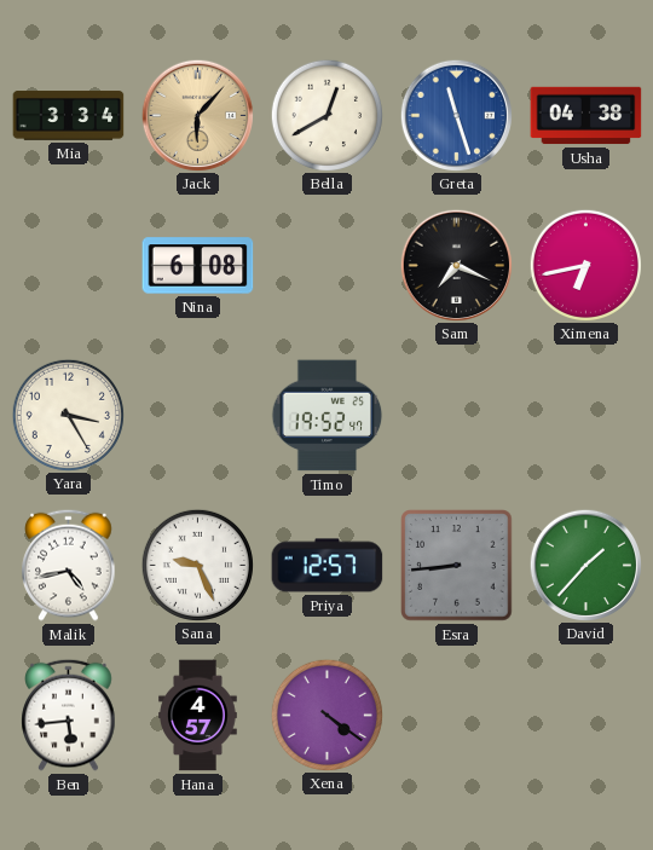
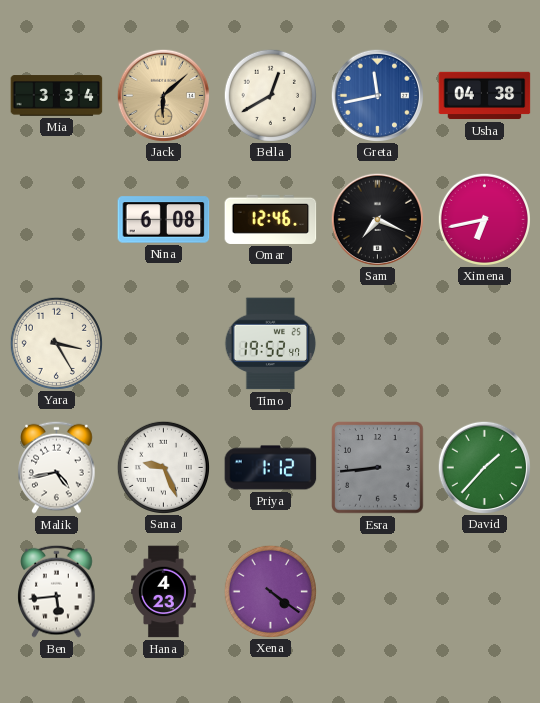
Jack: 6:07 -> 6:08 (163, 95)
Greta: 11:27 -> 11:43 (377, 95)
Omar: none -> 12:46 (271, 219)
Priya: 12:57 -> 1:12 (271, 468)
Hana: 4:57 -> 4:23 (164, 592)
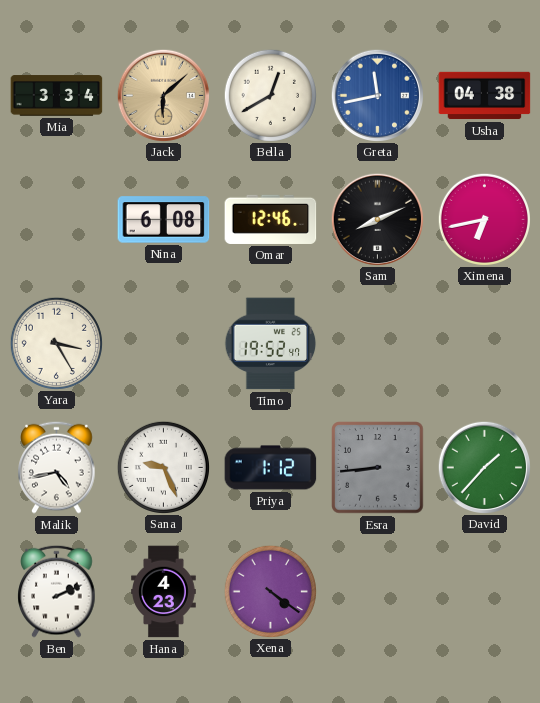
Sam: 7:19 -> 8:11 (377, 219)
Ben: 5:44 -> 2:11 (57, 591)
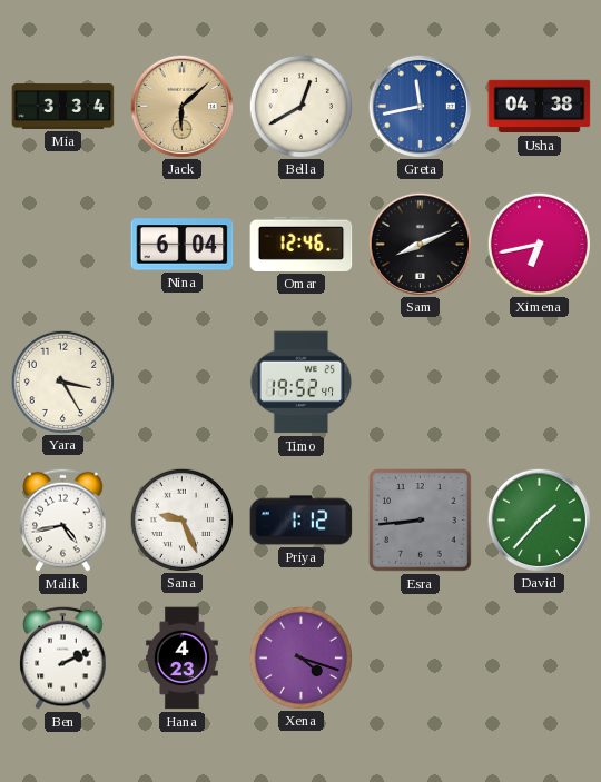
Nina: 6:08 -> 6:04 (183, 245)
Xena: 4:21 -> 4:18 (300, 657)
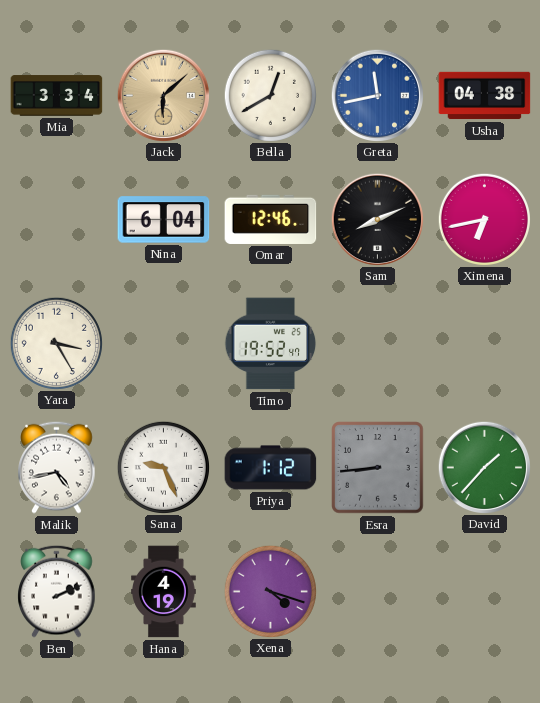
Hana: 4:23 -> 4:19 (164, 592)
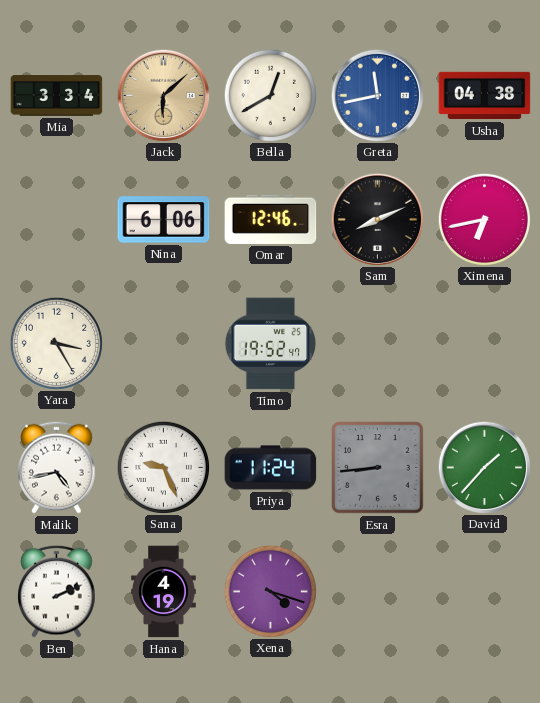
Nina: 6:04 -> 6:06 (164, 220)
Priya: 1:12 -> 11:24 (271, 468)
